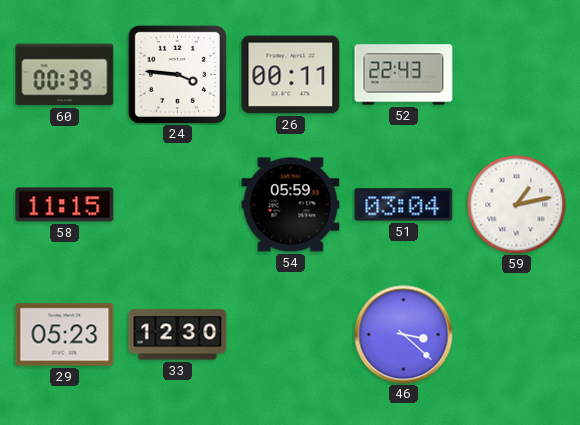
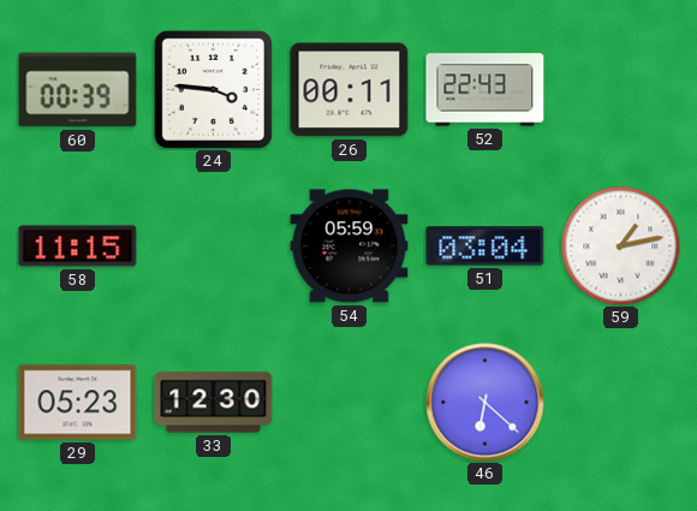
46: 3:22 -> 6:22 (485, 403)
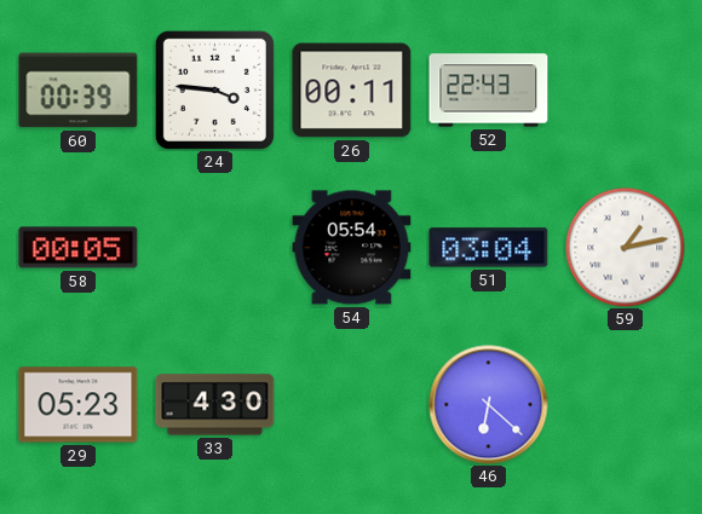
58: 11:15 -> 00:05 (79, 248)
54: 05:59 -> 05:54 (352, 248)
33: 12:30 -> 4:30 (215, 405)
